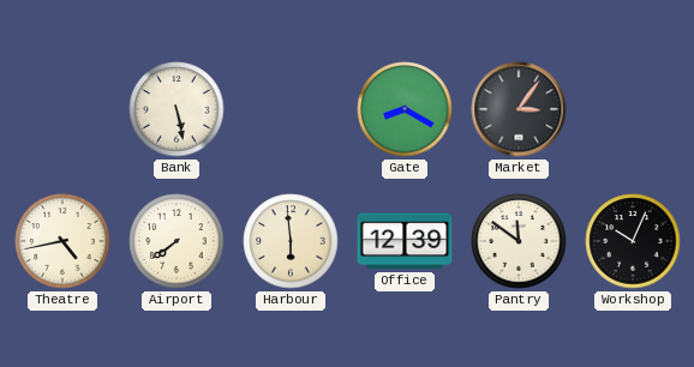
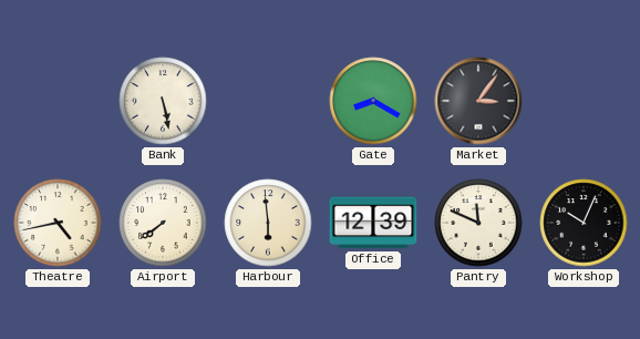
Pantry: 11:51 -> 11:49 (478, 223)
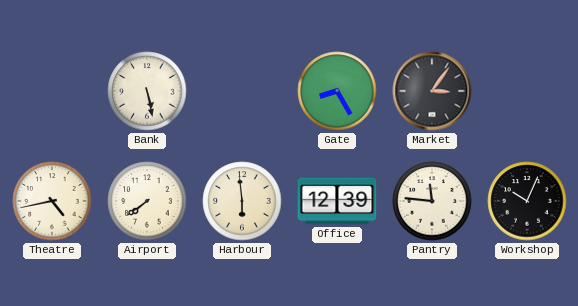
Gate: 8:20 -> 8:25 (337, 91)
Pantry: 11:49 -> 11:46 (432, 201)
